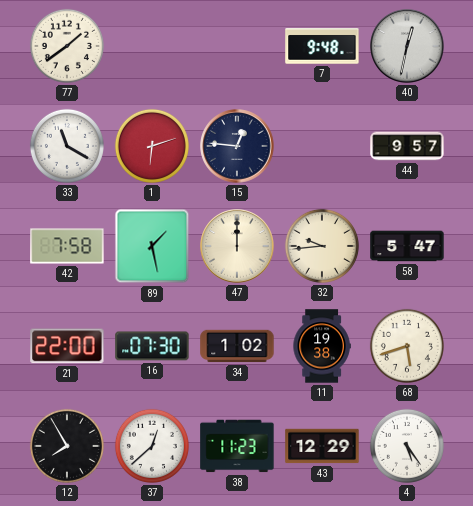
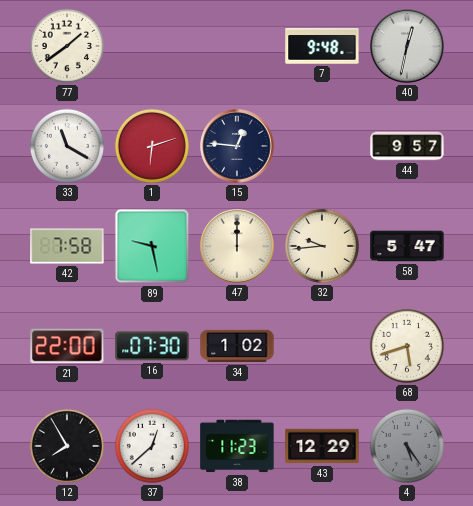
89: 1:28 -> 9:28 (152, 246)
11: 19:38 -> none (322, 346)
4 dial: white -> grey (407, 446)
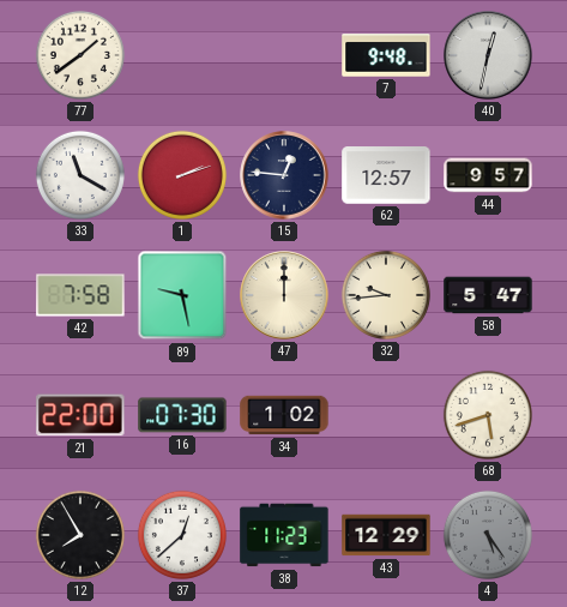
1: 6:12 -> 2:12 (182, 175)
62: none -> 12:57 (386, 175)
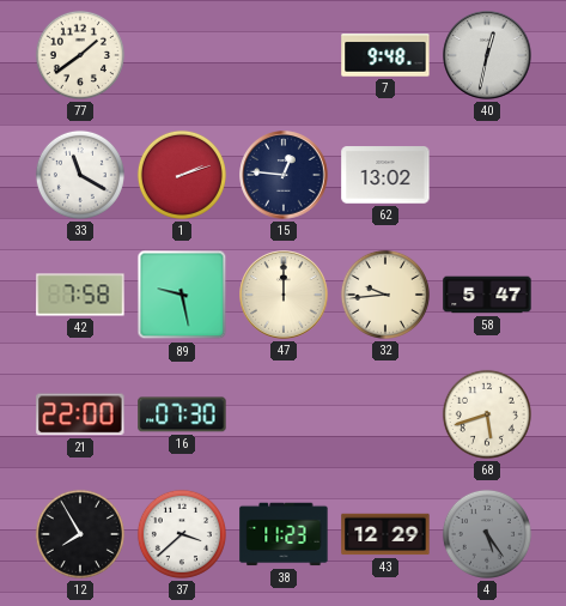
62: 12:57 -> 13:02 (385, 175)
44: 9:57 -> none (488, 175)
34: 1:02 -> none (284, 415)
37: 12:38 -> 3:38 (182, 534)
